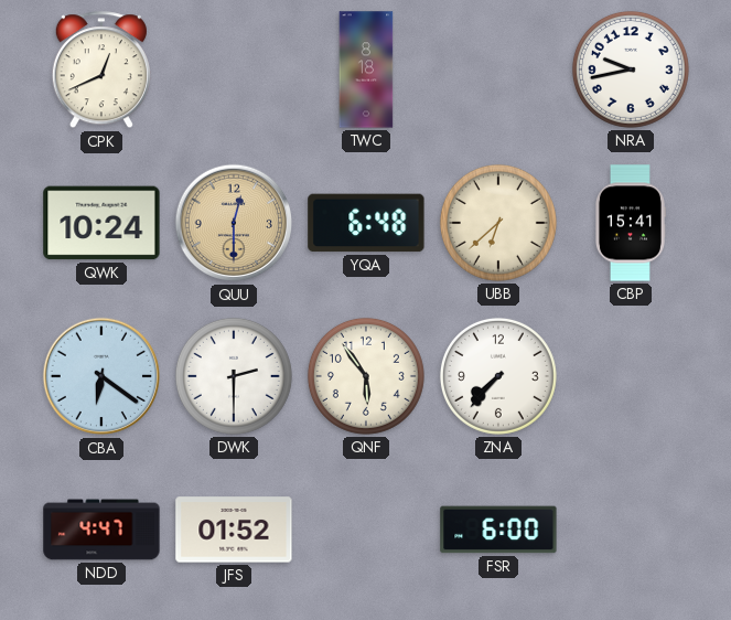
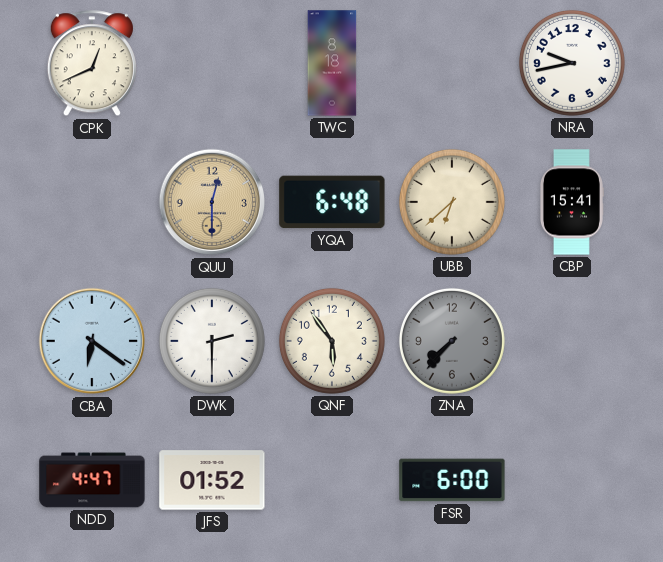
QWK: 10:24 -> none (101, 223)
ZNA dial: white -> grey (452, 341)
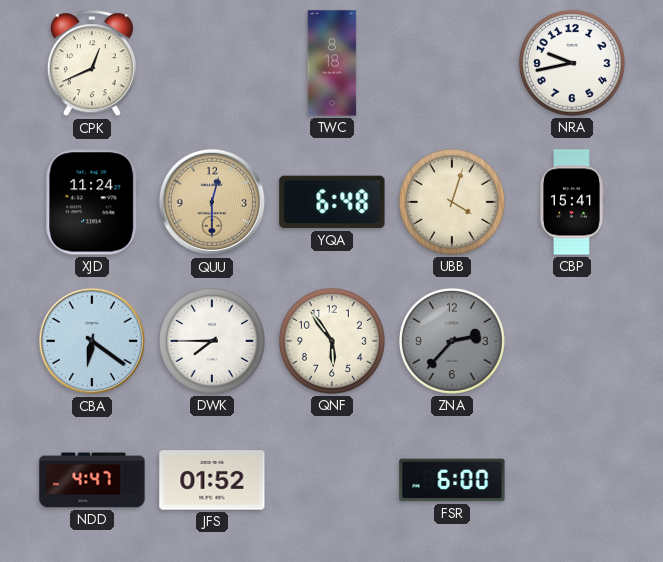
XJD: none -> 11:24 (92, 202)
UBB: 6:38 -> 4:03 (452, 202)
DWK: 2:30 -> 7:45 (212, 341)
ZNA: 7:37 -> 2:37 (452, 341)
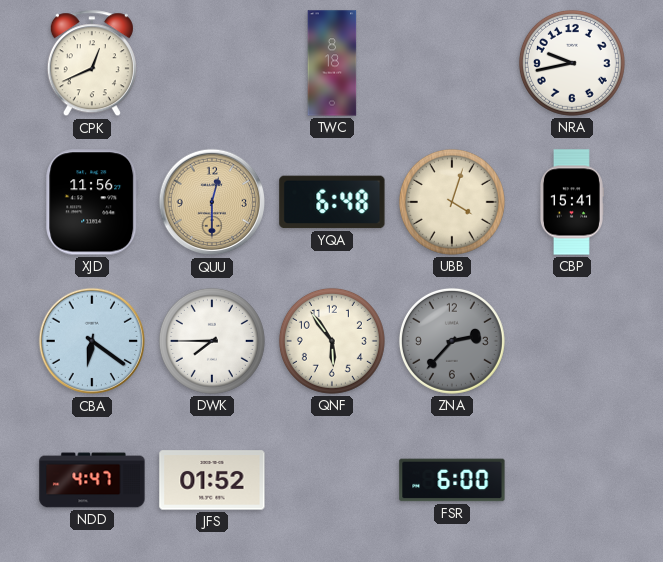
XJD: 11:24 -> 11:56 (92, 202)
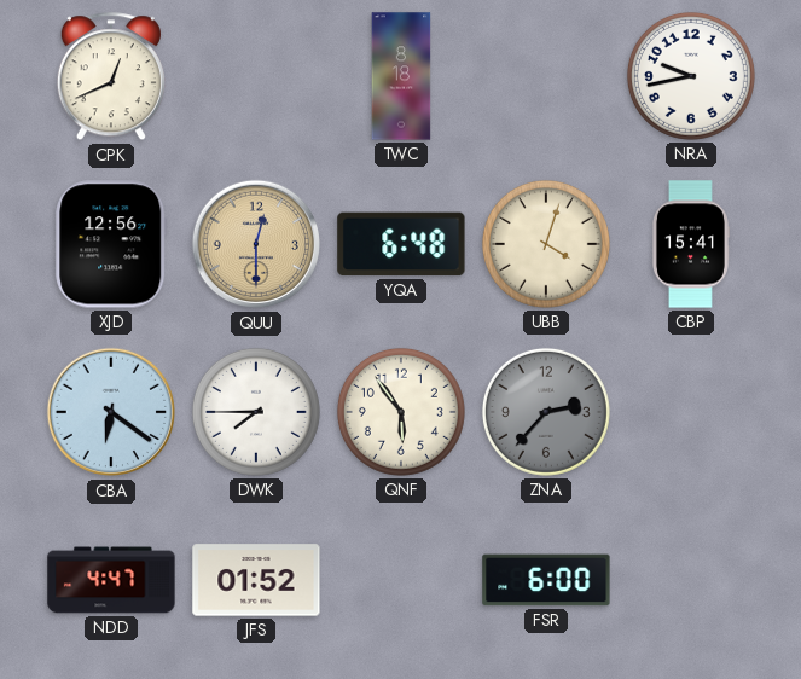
XJD: 11:56 -> 12:56 (111, 244)
